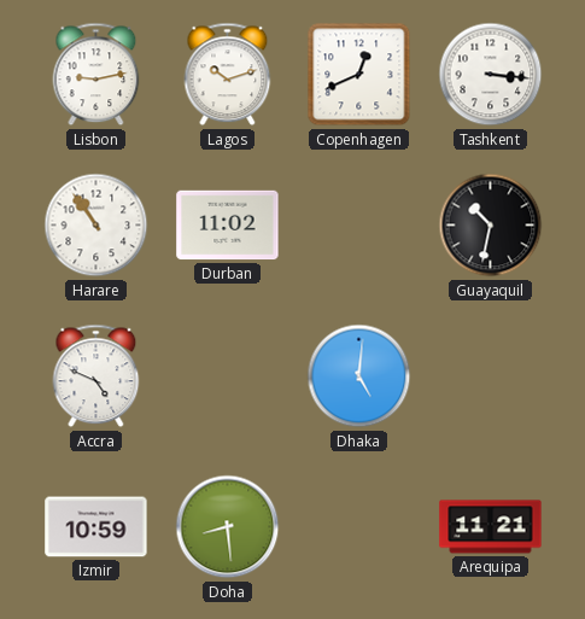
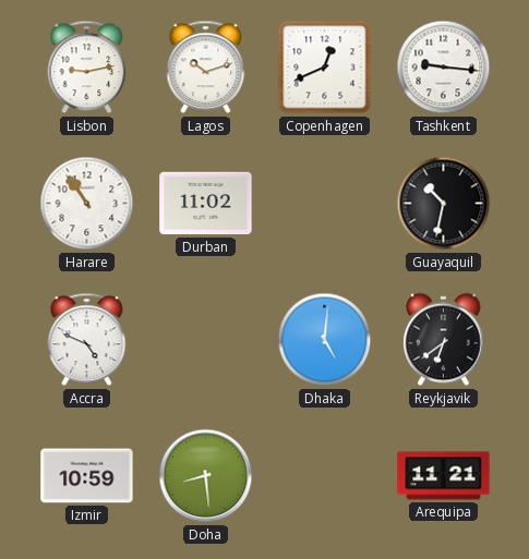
Tashkent: 3:16 -> 9:16 (444, 68)
Reykjavik: none -> 6:39 (444, 340)
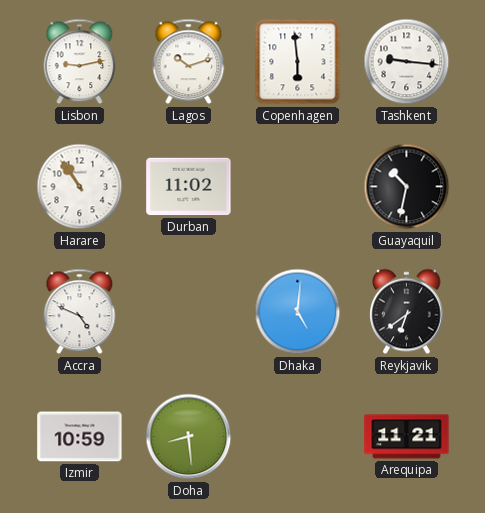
Copenhagen: 12:41 -> 5:59 (298, 62)
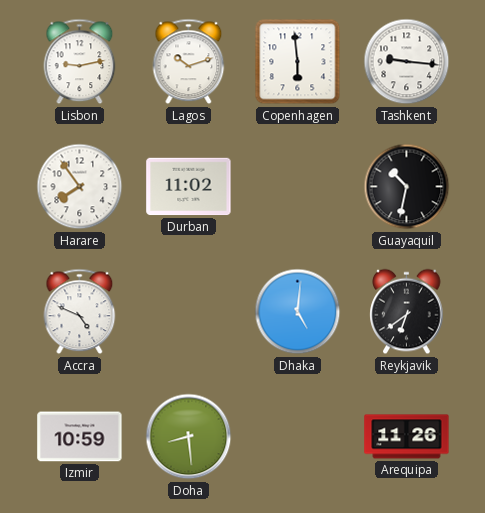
Harare: 10:54 -> 7:54 (80, 187)
Arequipa: 11:21 -> 11:26 (407, 437)
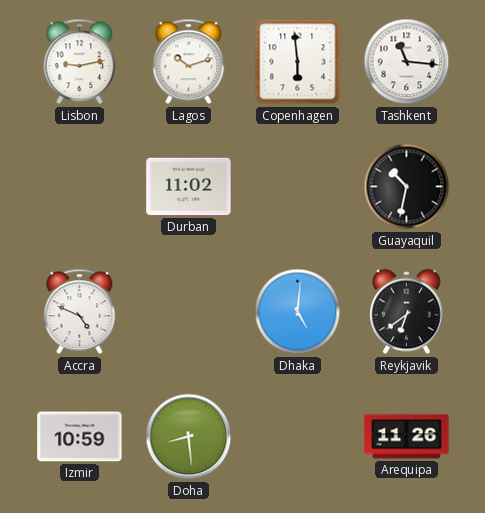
Tashkent: 9:16 -> 11:16 (407, 62)
Harare: 7:54 -> none (80, 187)
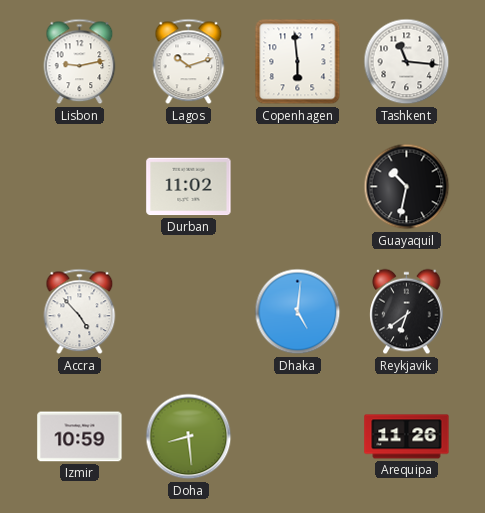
Accra: 4:49 -> 4:53 (80, 312)
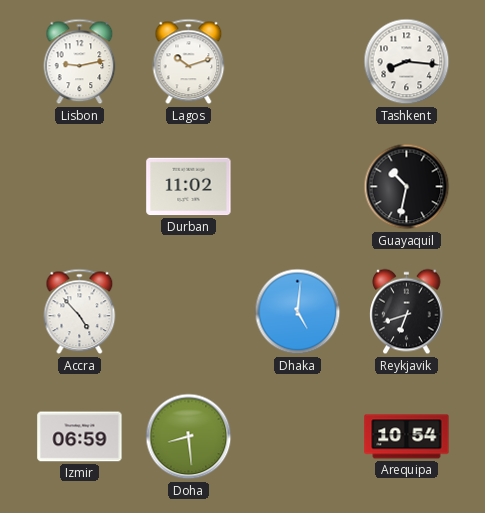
Copenhagen: 5:59 -> none (298, 62)
Tashkent: 11:16 -> 8:16 (407, 62)
Reykjavik: 6:39 -> 6:42 (407, 312)
Izmir: 10:59 -> 06:59 (80, 437)
Arequipa: 11:26 -> 10:54 (407, 437)
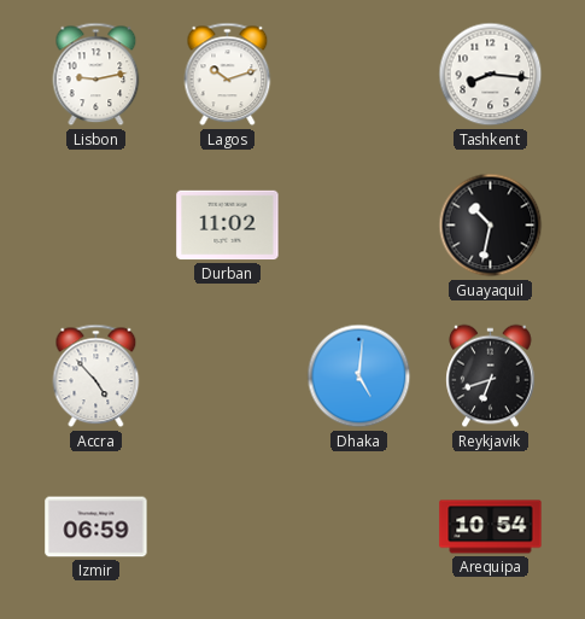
Doha: 8:29 -> none (189, 437)
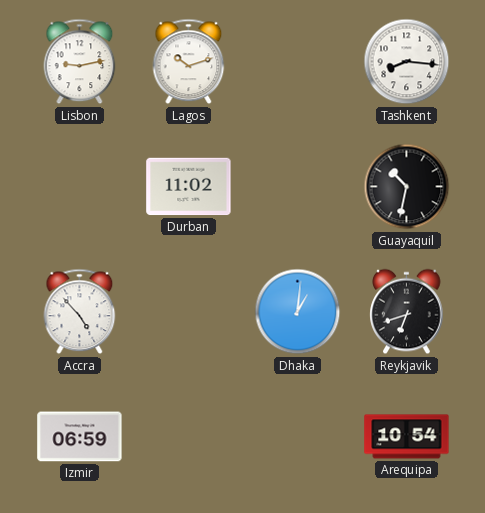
Dhaka: 5:01 -> 1:01 (298, 312)
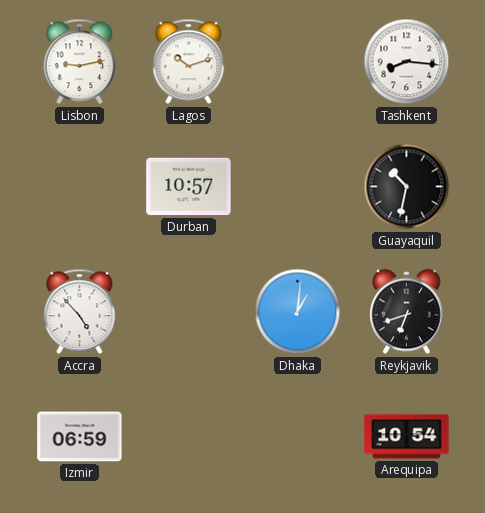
Durban: 11:02 -> 10:57 (189, 187)
